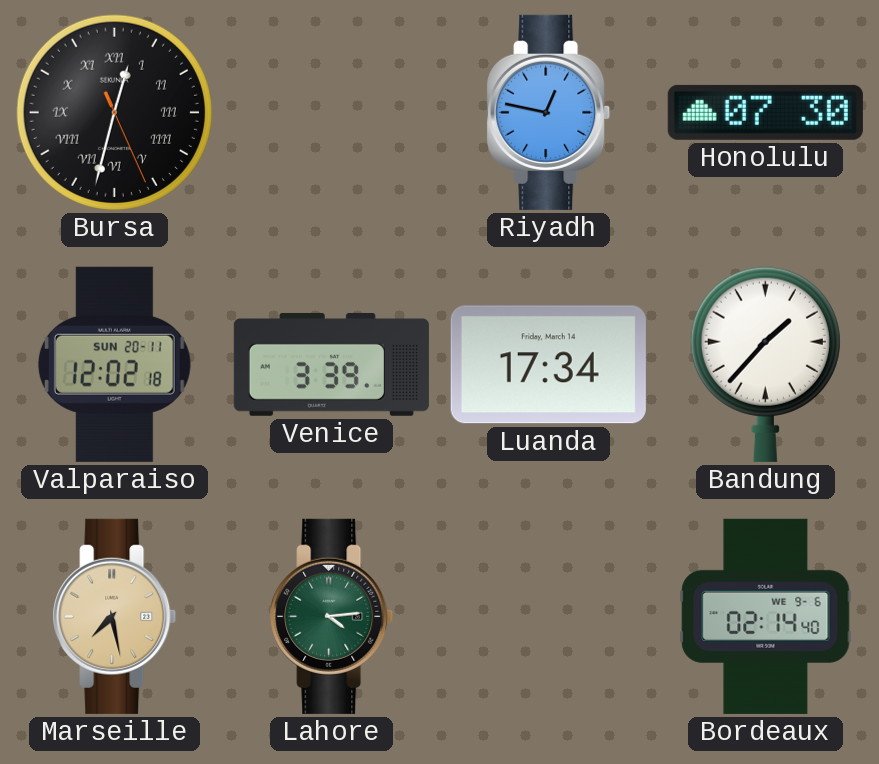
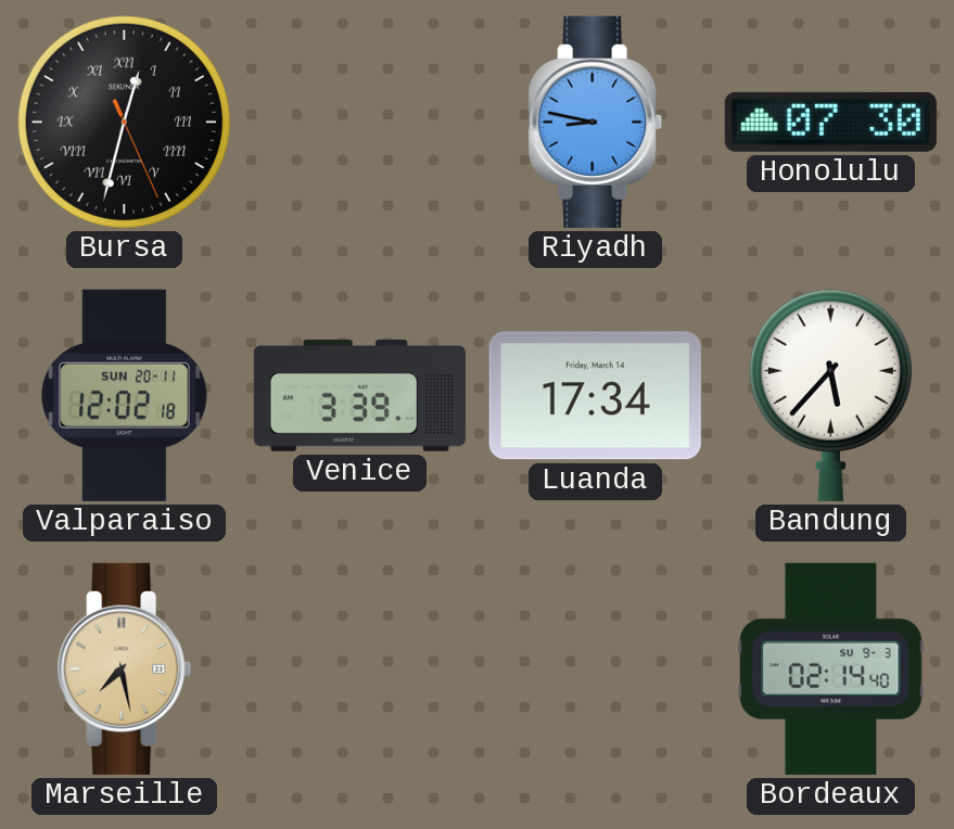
Riyadh: 12:47 -> 8:47 (596, 122)
Bandung: 1:37 -> 5:37 (830, 395)
Lahore: 4:14 -> none (332, 616)
Bordeaux date: WE 9-6 -> SU 9-3 (831, 668)
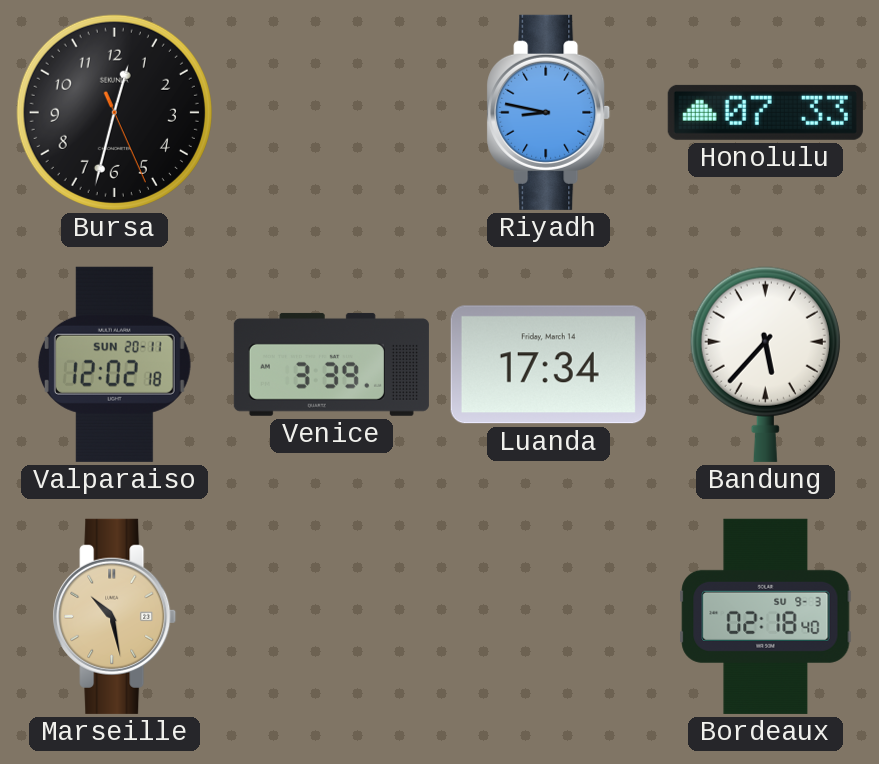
Bursa numerals: Roman -> Arabic (114, 112)
Honolulu: 07:30 -> 07:33 (765, 112)
Marseille: 7:28 -> 10:28 (115, 616)
Bordeaux: 02:14 -> 02:18 (766, 616)
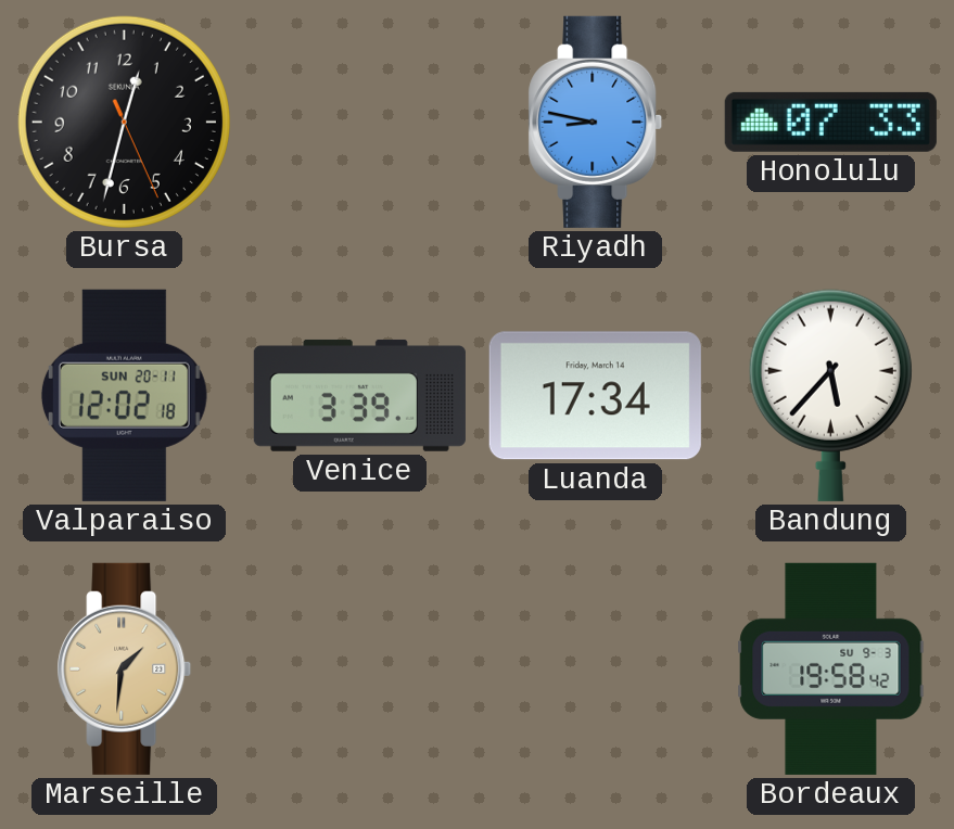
Marseille: 10:28 -> 1:31 (125, 668)
Bordeaux: 02:18 -> 19:58 (831, 668)
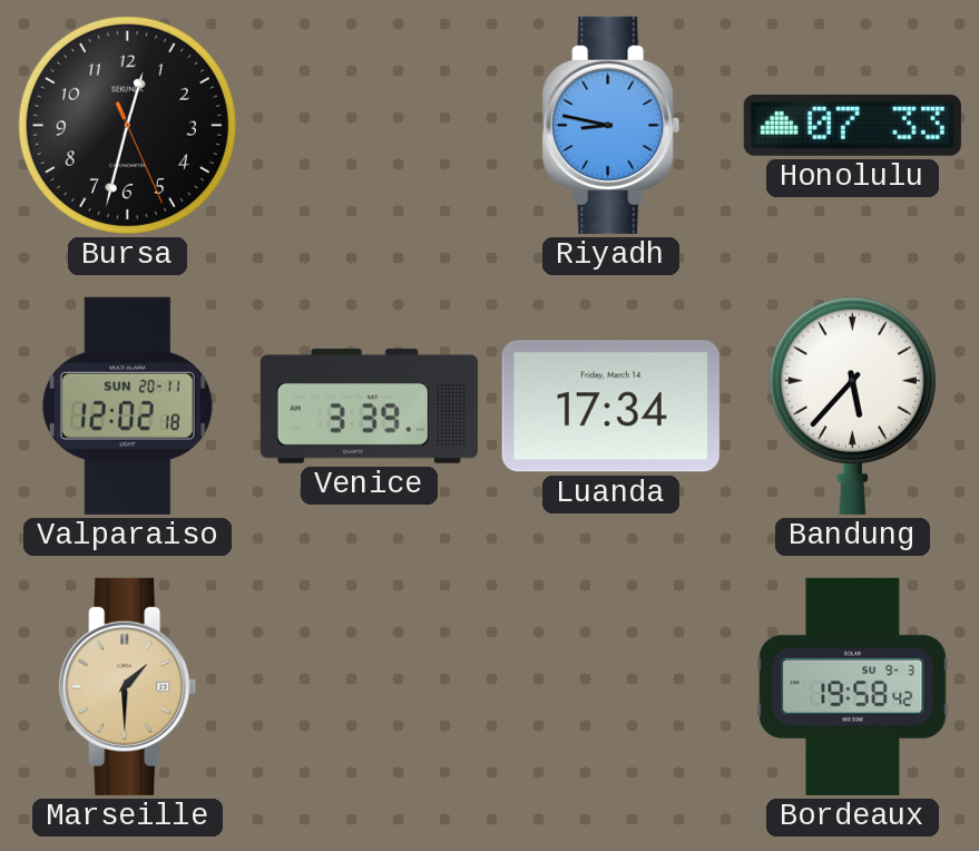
Marseille: 1:31 -> 1:30 (128, 686)
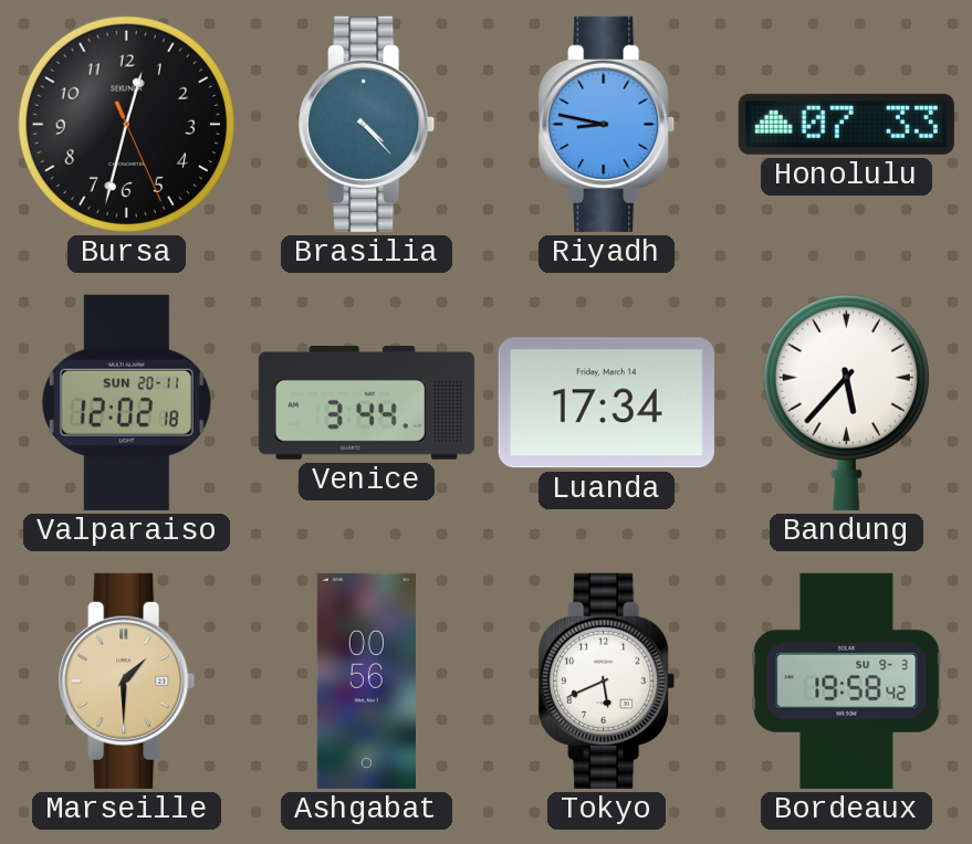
Brasilia: none -> 4:23 (367, 124)
Venice: 3:39 -> 3:44 (366, 402)
Ashgabat: none -> 00:56 (366, 681)
Tokyo: none -> 5:41 (607, 681)
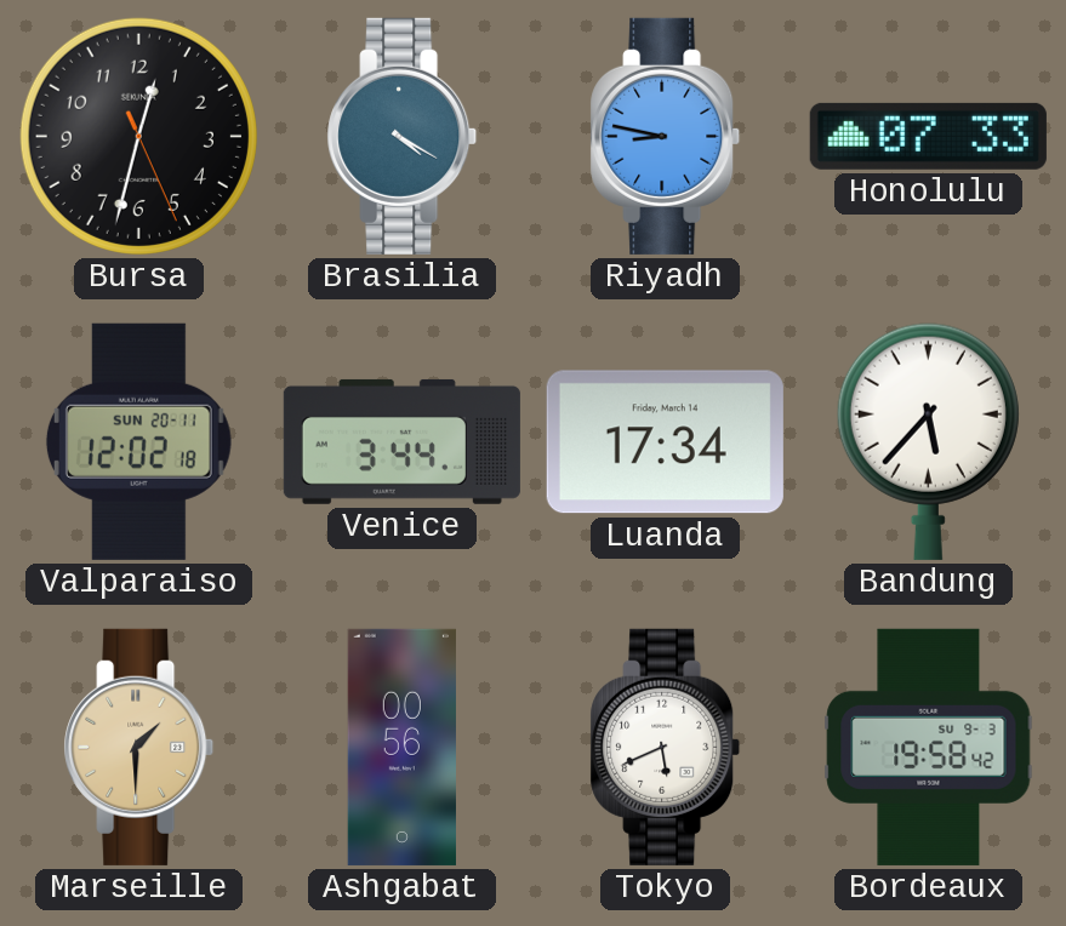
Brasilia: 4:23 -> 4:20 (403, 136)
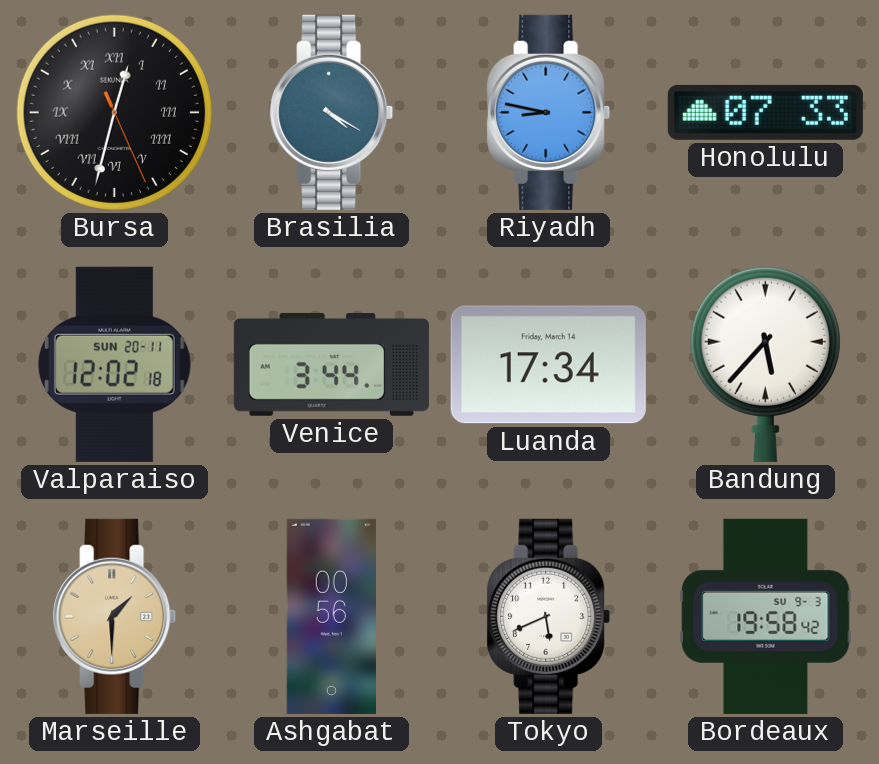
Bursa numerals: Arabic -> Roman (114, 112)
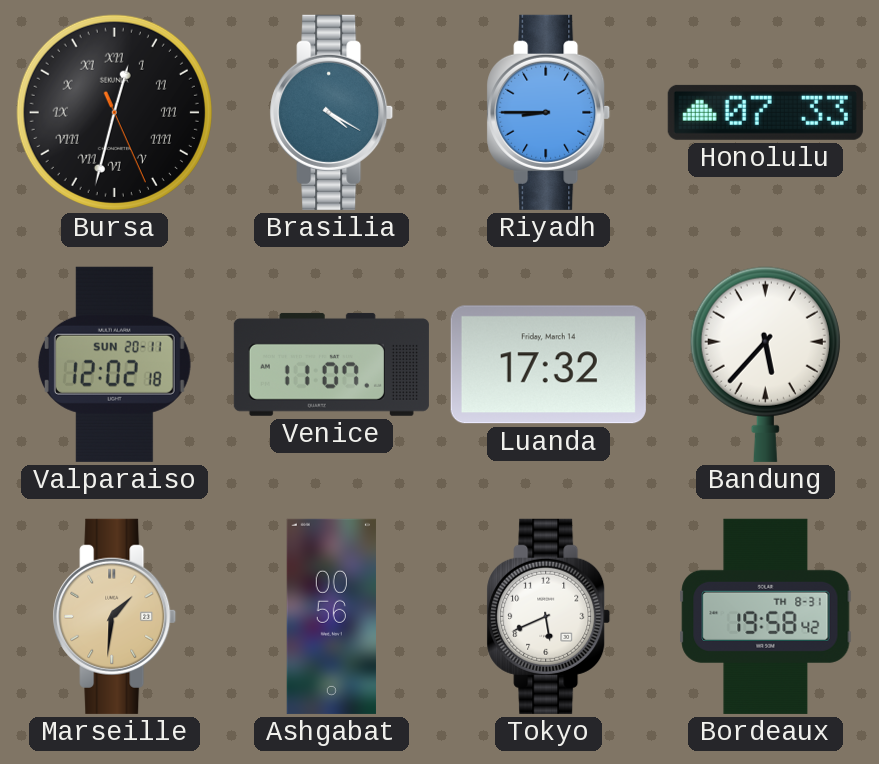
Riyadh: 8:47 -> 8:45 (549, 112)
Venice: 3:44 -> 11:07 (331, 364)
Luanda: 17:34 -> 17:32 (548, 365)
Marseille: 1:30 -> 1:31 (115, 616)
Bordeaux date: SU 9-3 -> TH 8-31 (766, 616)
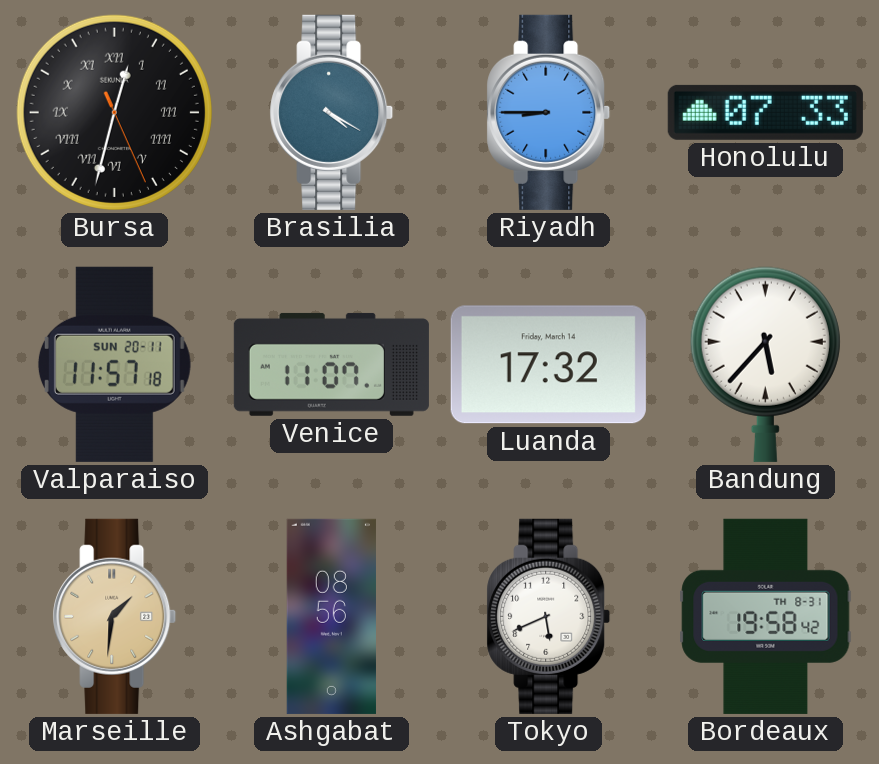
Valparaiso: 12:02 -> 11:57 (114, 364)
Ashgabat: 00:56 -> 08:56 (331, 616)
